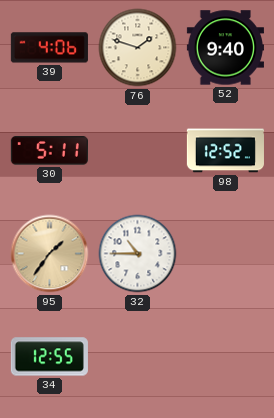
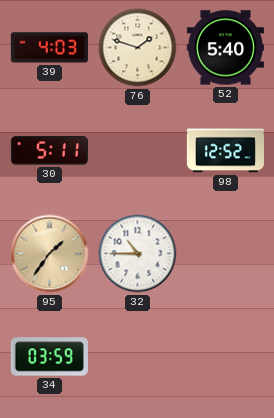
39: 4:06 -> 4:03 (49, 48)
52: 9:40 -> 5:40 (225, 48)
34: 12:55 -> 03:59 (49, 357)
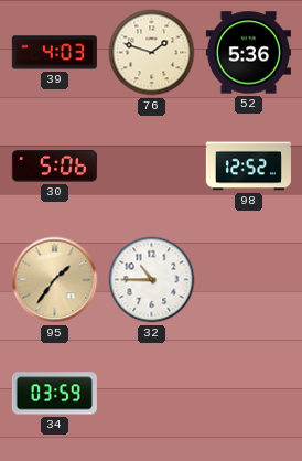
52: 5:40 -> 5:36 (248, 53)
30: 5:11 -> 5:06 (54, 167)
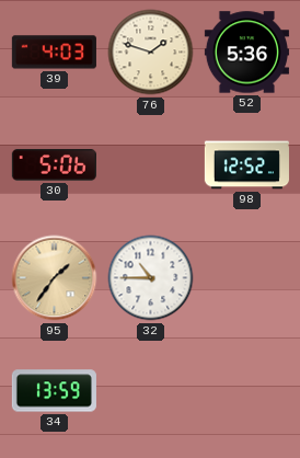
34: 03:59 -> 13:59 (54, 391)
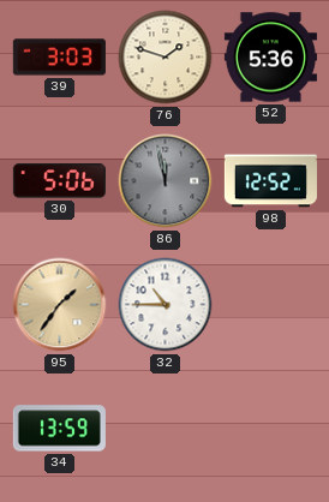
39: 4:03 -> 3:03 (59, 58)
86: none -> 11:58 (166, 181)
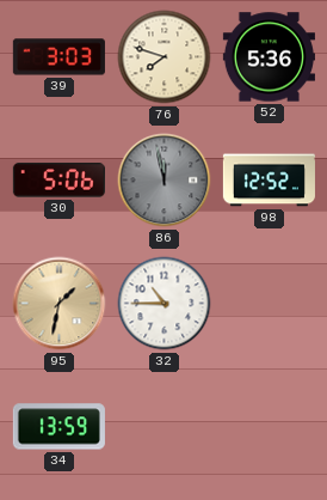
76: 1:48 -> 7:48 (165, 57)
95: 1:36 -> 1:32 (60, 304)
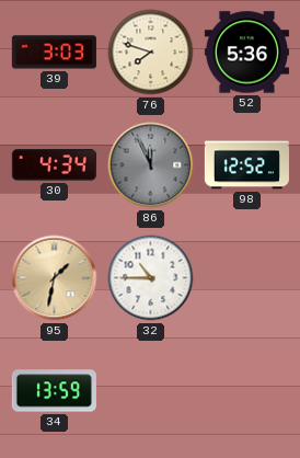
30: 5:06 -> 4:34 (54, 165)
86: 11:58 -> 11:56 (151, 165)
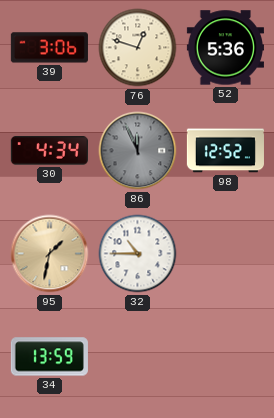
39: 3:03 -> 3:06 (49, 48)
76: 7:48 -> 12:48 (138, 48)
